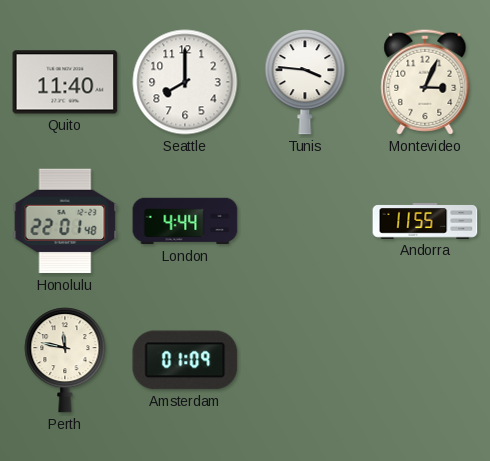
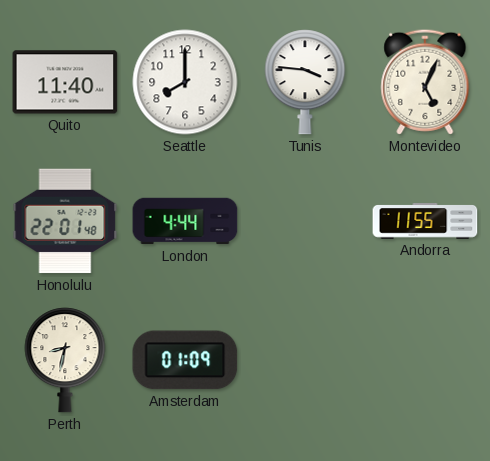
Montevideo: 3:04 -> 5:04 (425, 82)
Perth: 11:47 -> 8:32 (65, 360)
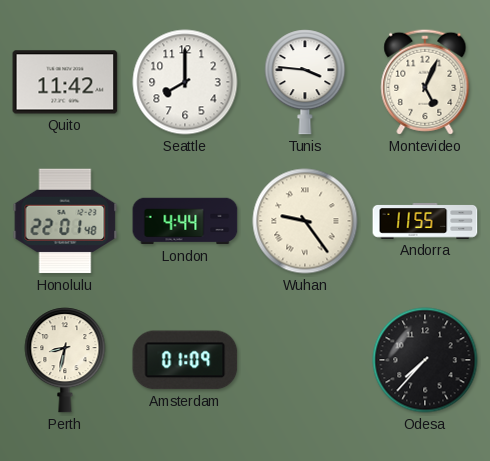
Quito: 11:40 -> 11:42 (65, 82)
Wuhan: none -> 9:24 (305, 221)
Odesa: none -> 7:37 (425, 360)
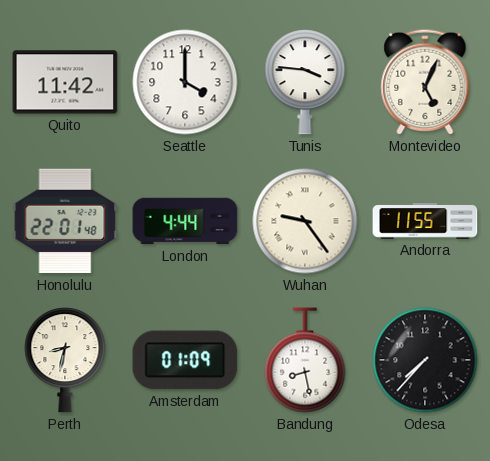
Seattle: 8:00 -> 4:00 (185, 82)
Bandung: none -> 8:28 (305, 360)
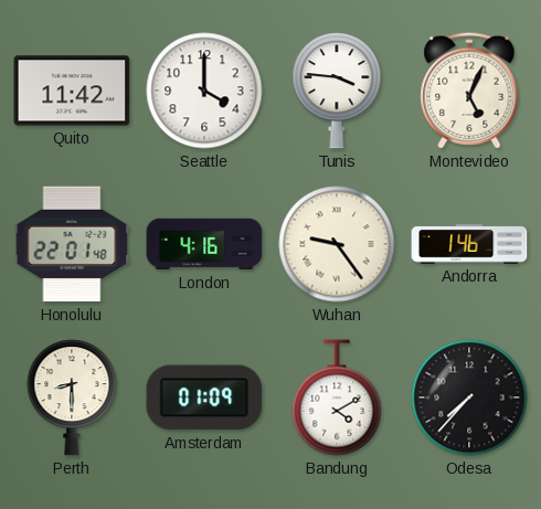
London: 4:44 -> 4:16 (204, 244)
Andorra: 11:55 -> 1:46 (469, 244)
Perth: 8:32 -> 8:30 (72, 397)
Bandung: 8:28 -> 4:10 (337, 397)
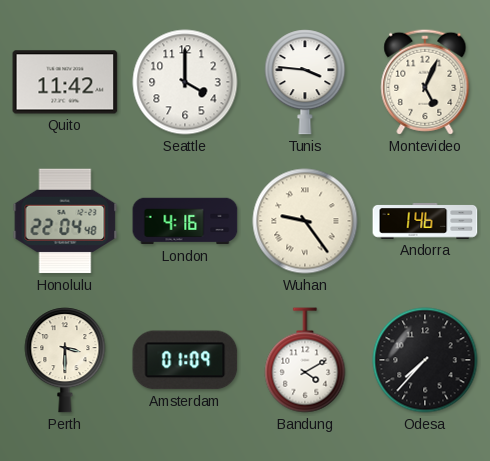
Honolulu: 22:01 -> 22:04 (65, 221)
Perth: 8:30 -> 3:30 (65, 360)
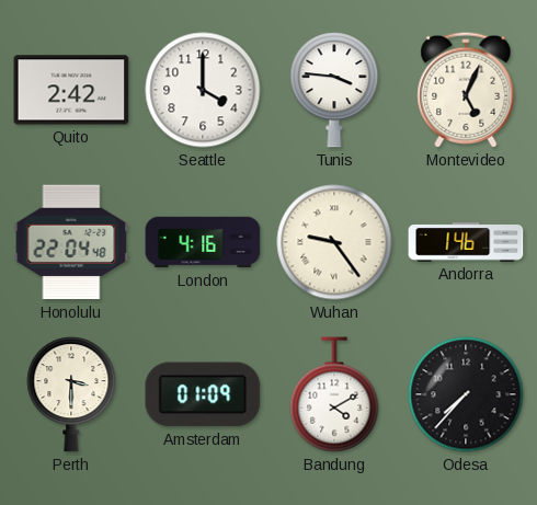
Quito: 11:42 -> 2:42 (71, 90)
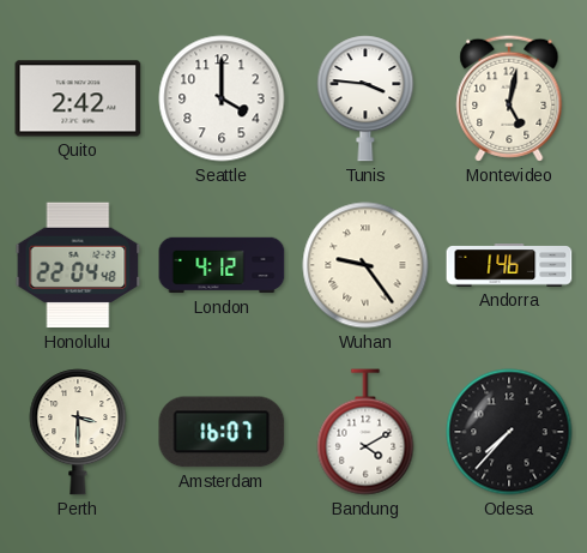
Montevideo: 5:04 -> 5:02 (509, 98)
London: 4:16 -> 4:12 (222, 265)
Amsterdam: 01:09 -> 16:07 (222, 432)
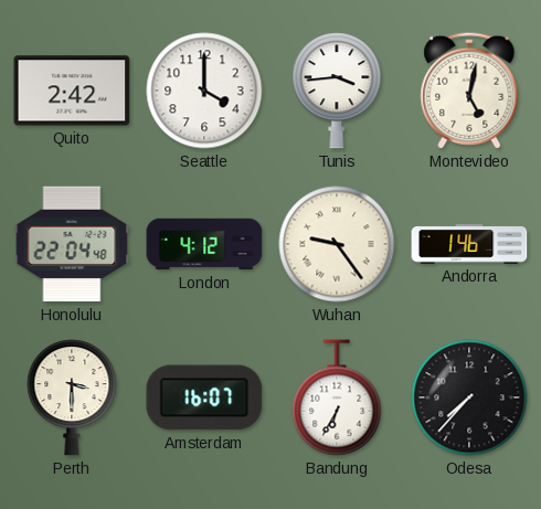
Tunis: 3:46 -> 3:44 (337, 91)
Bandung: 4:10 -> 6:35 (337, 397)
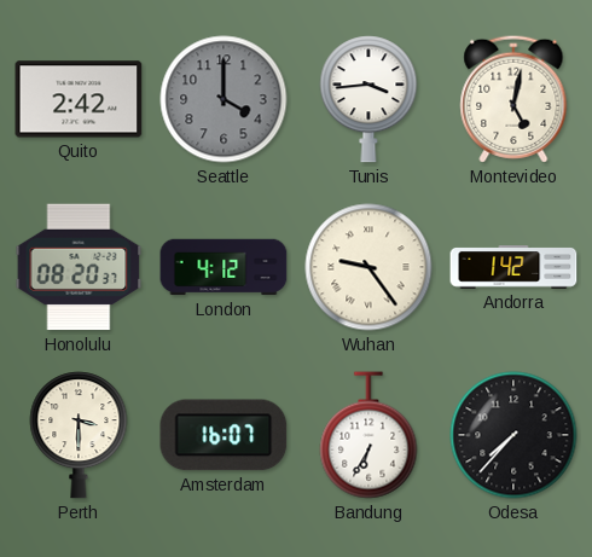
Seattle dial: white -> grey (224, 99)
Honolulu: 22:04 -> 08:20 (79, 267)
Andorra: 1:46 -> 1:42 (513, 267)
